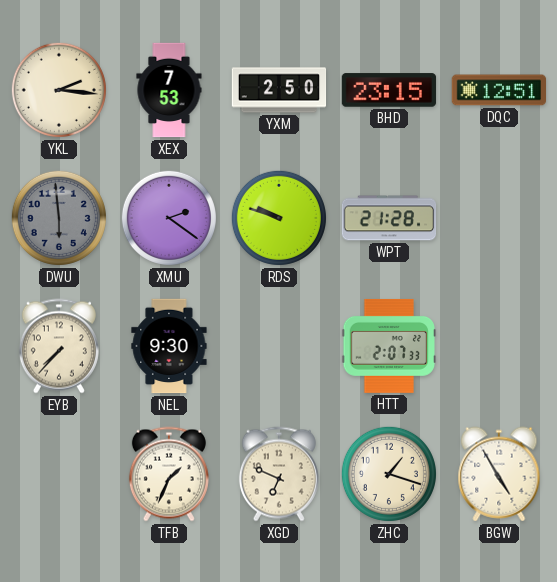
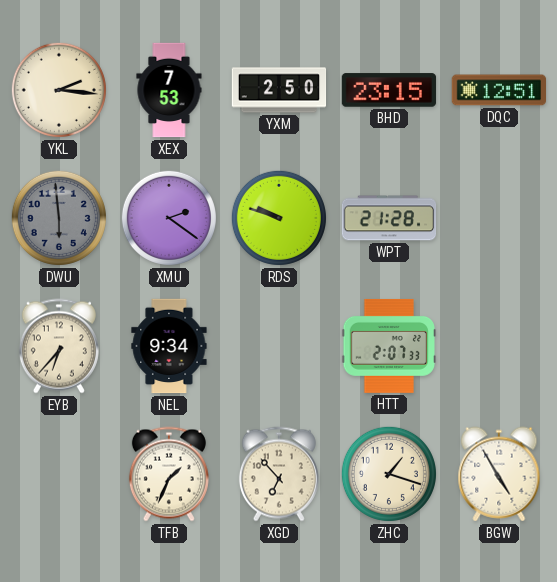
EYB: 7:37 -> 6:37 (59, 346)
NEL: 9:30 -> 9:34 (169, 346)
XGD: 6:49 -> 6:53 (279, 474)
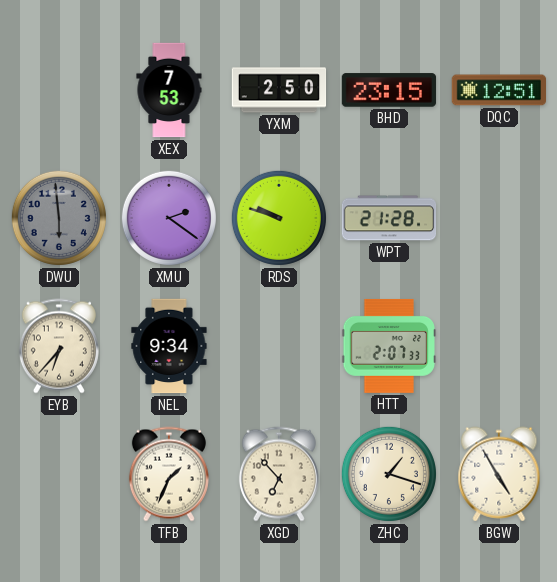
YKL: 2:16 -> none (59, 90)
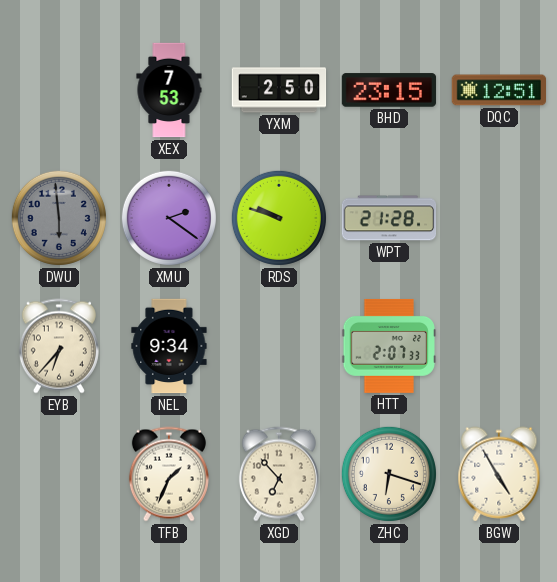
ZHC: 1:18 -> 6:18 (389, 474)
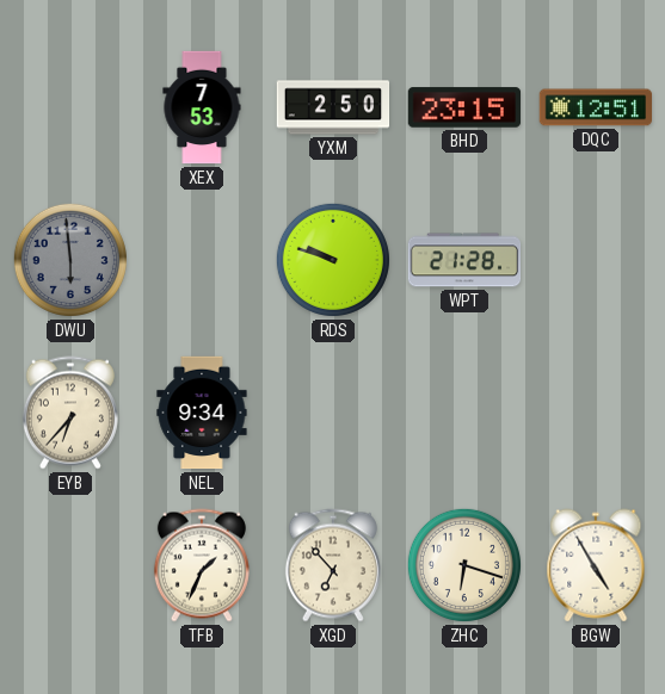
XMU: 2:21 -> none (169, 218)
HTT: 2:07 -> none (389, 346)
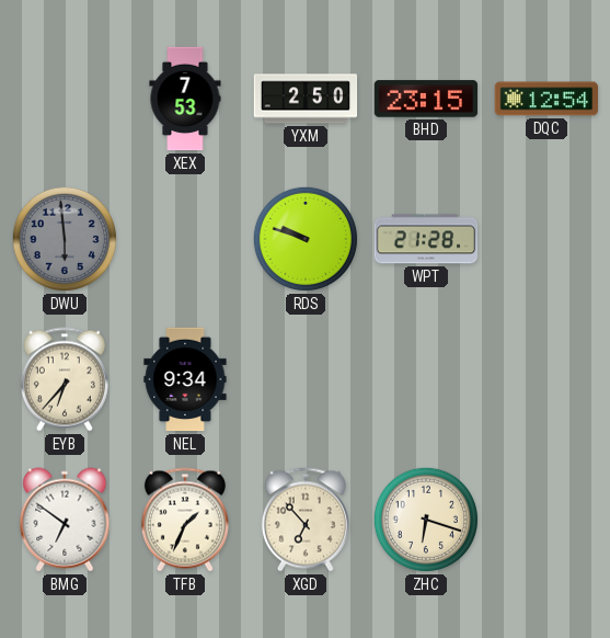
DQC: 12:51 -> 12:54 (546, 99)
BMG: none -> 6:51 (65, 520)
BGW: 4:55 -> none (596, 565)
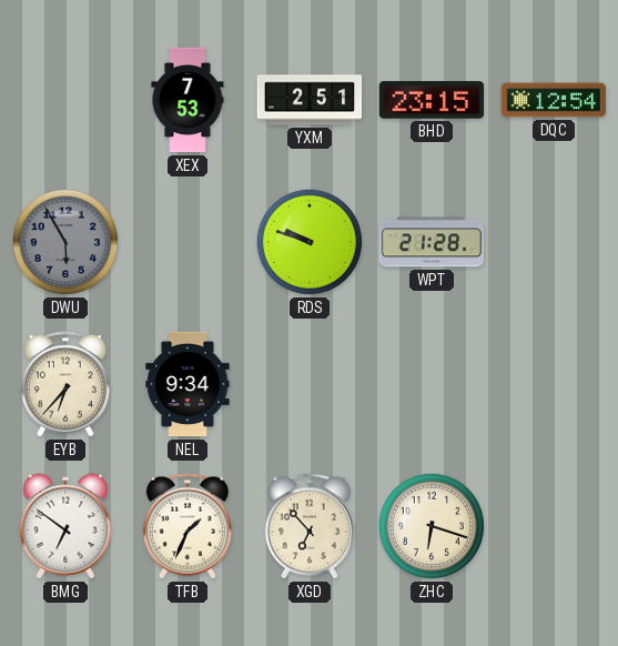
YXM: 2:50 -> 2:51 (310, 100)
DWU: 5:59 -> 5:55 (65, 242)
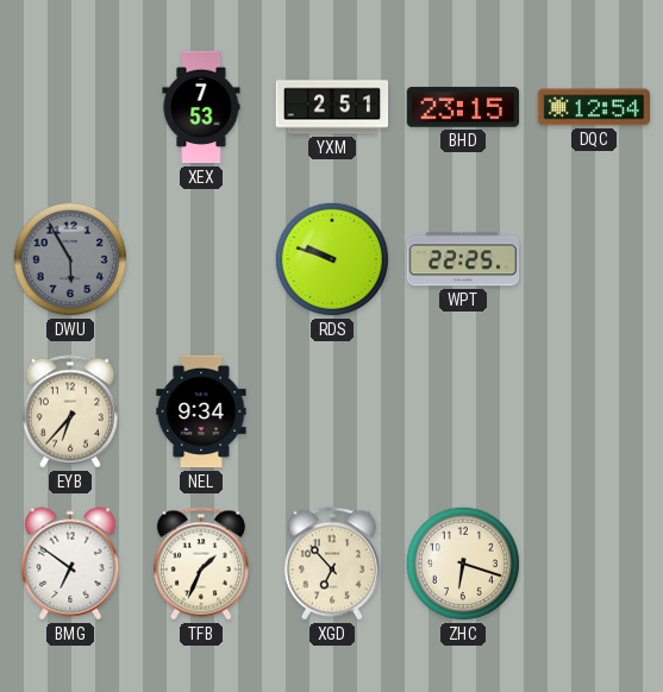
WPT: 21:28 -> 22:25 (463, 259)
